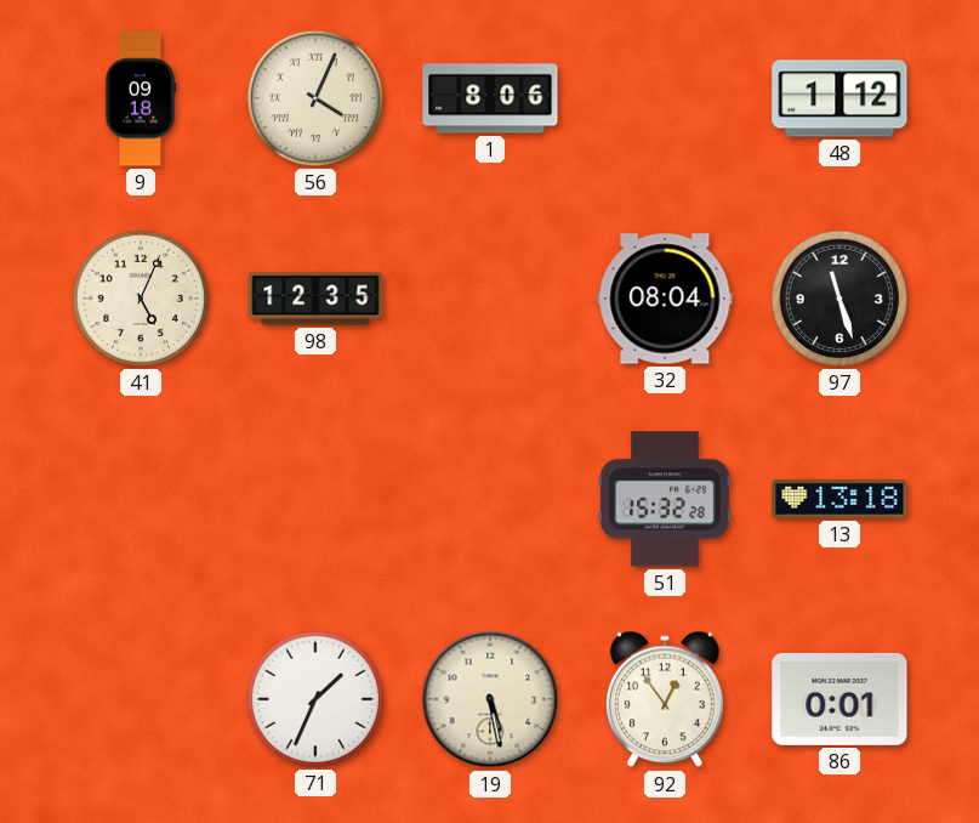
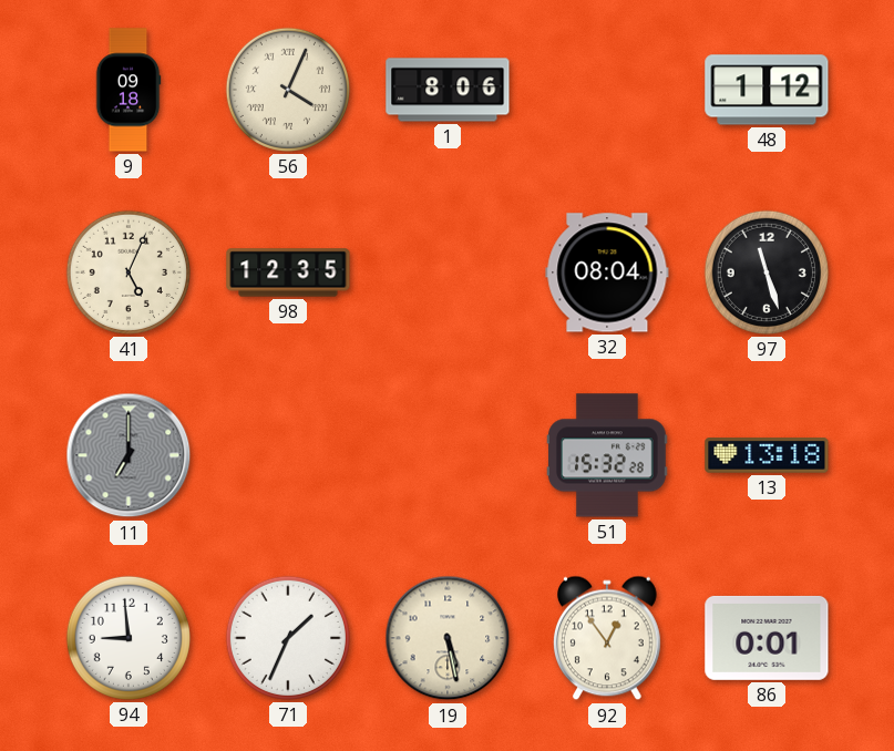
11: none -> 7:00 (129, 455)
94: none -> 8:59 (129, 638)
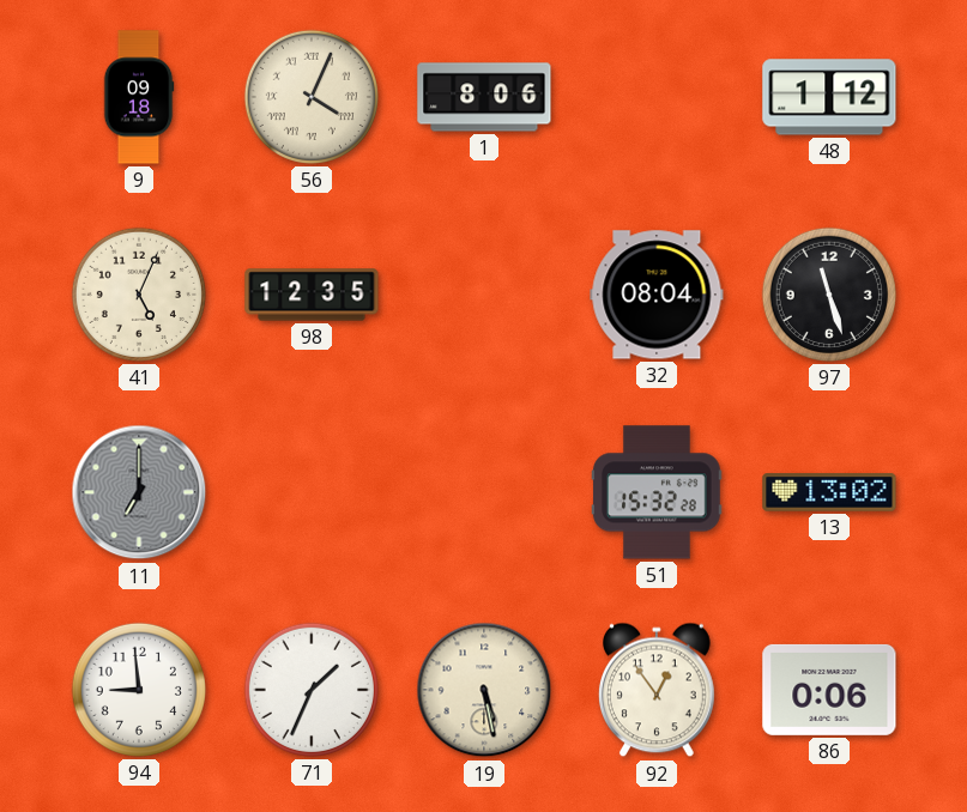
13: 13:18 -> 13:02 (829, 492)
86: 0:01 -> 0:06 (829, 690)
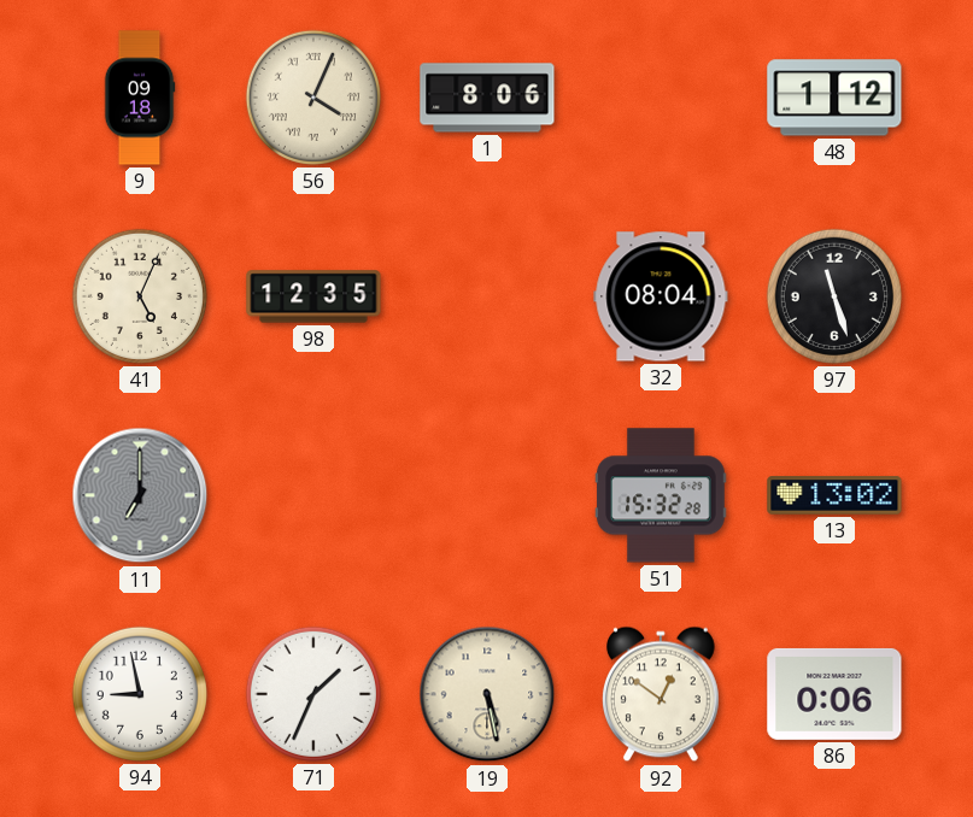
94: 8:59 -> 8:58 (140, 694)
92: 12:54 -> 12:51 (661, 694)
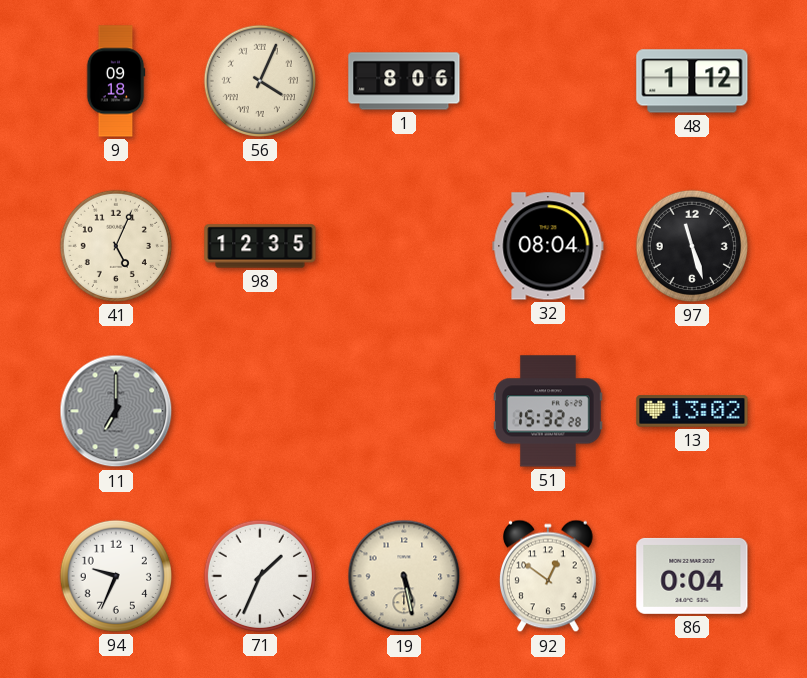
94: 8:58 -> 9:34 (116, 576)
86: 0:06 -> 0:04 (692, 576)
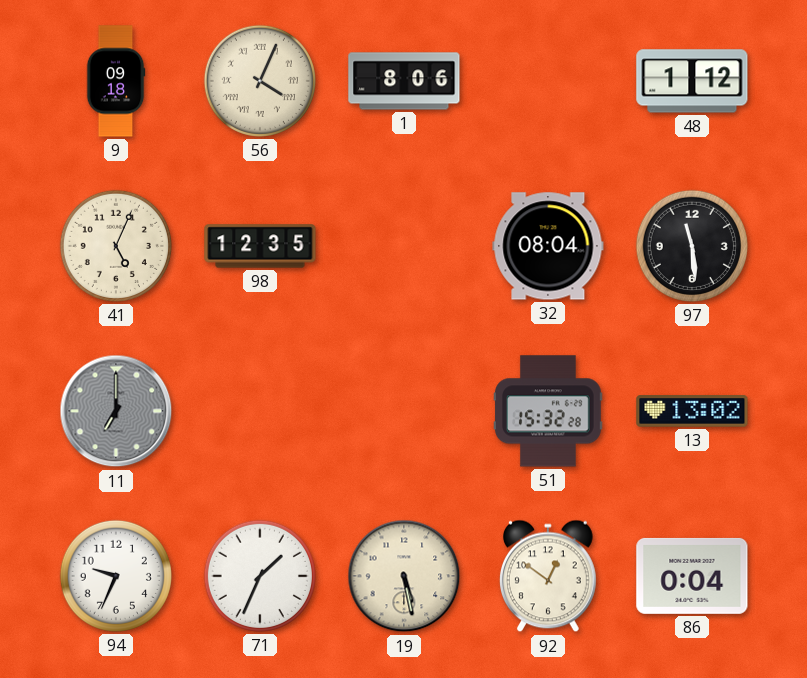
97: 11:27 -> 11:29 (692, 246)
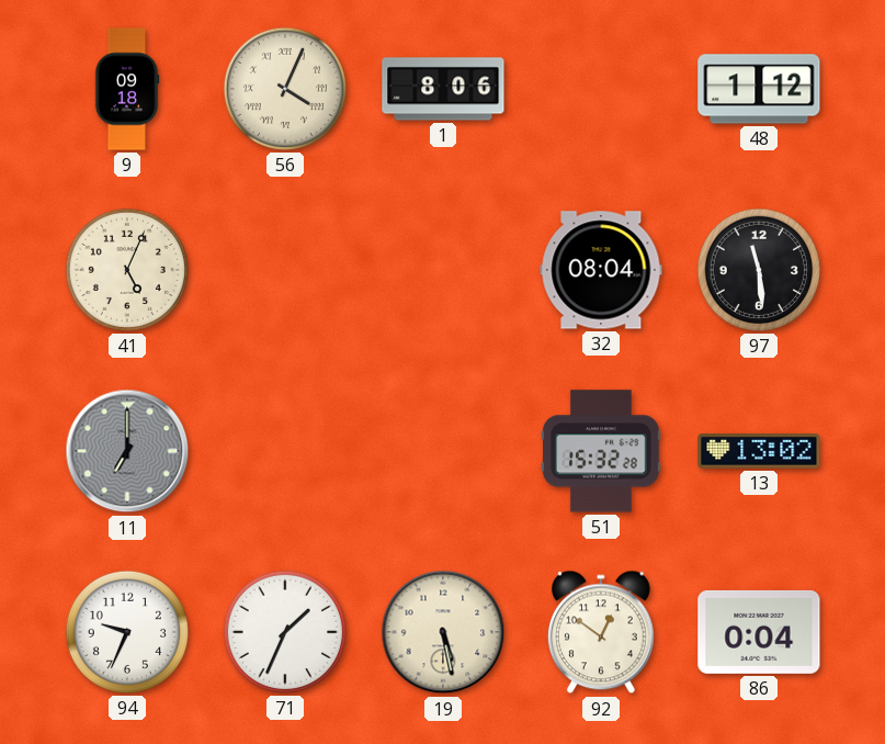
98: 12:35 -> none (260, 246)
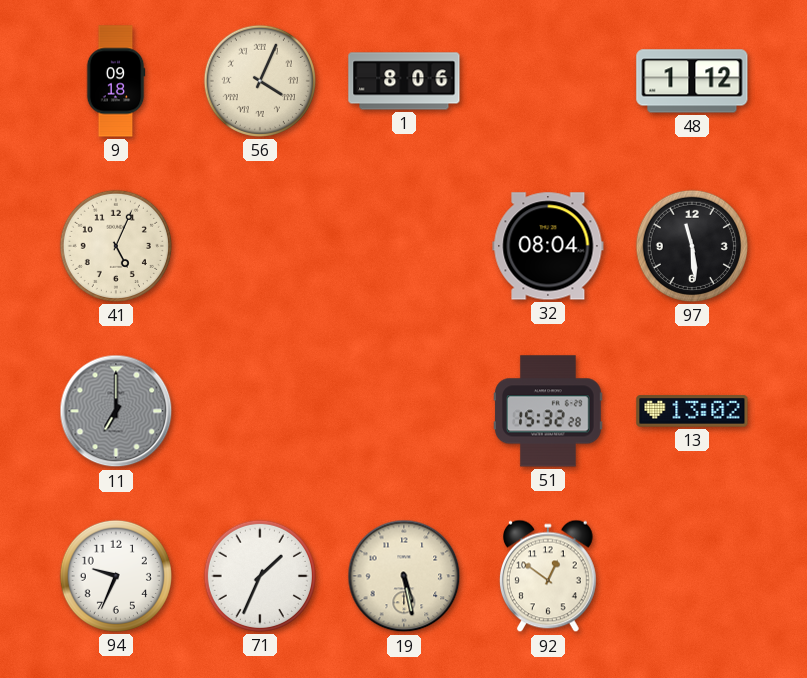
86: 0:04 -> none (759, 632)
